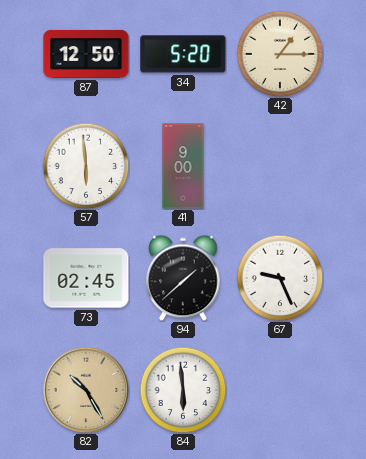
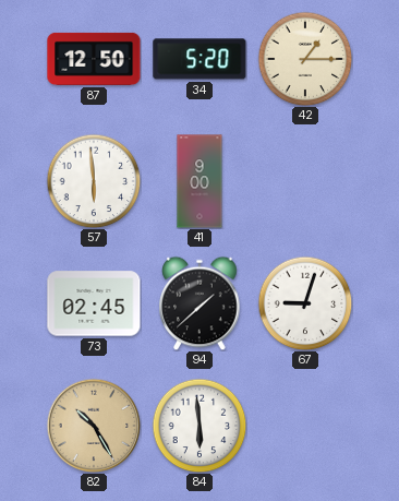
67: 9:26 -> 9:03 (305, 303)
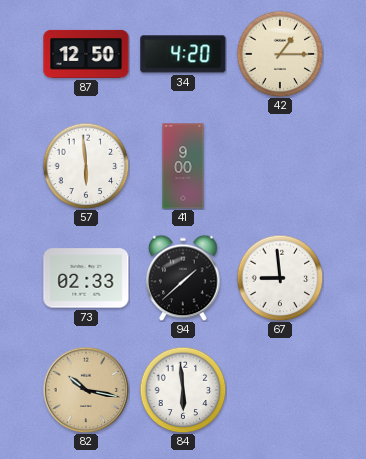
34: 5:20 -> 4:20 (183, 54)
73: 02:45 -> 02:33 (86, 278)
67: 9:03 -> 8:59 (280, 278)
82: 10:25 -> 10:17 (86, 390)
